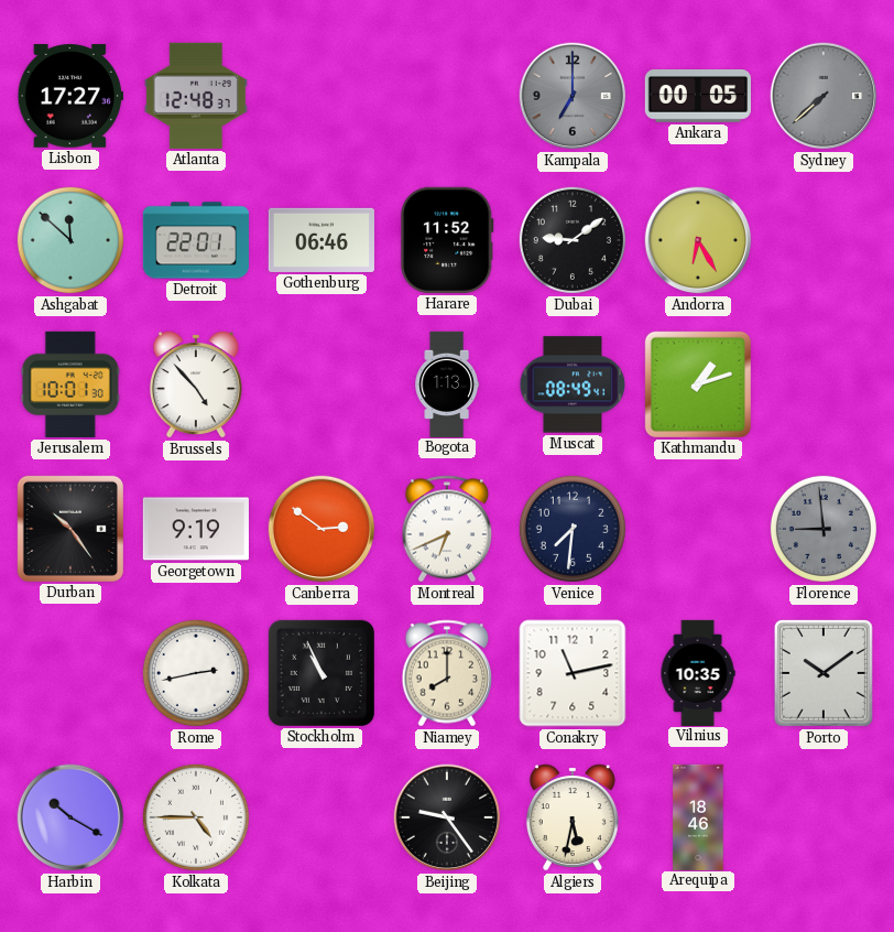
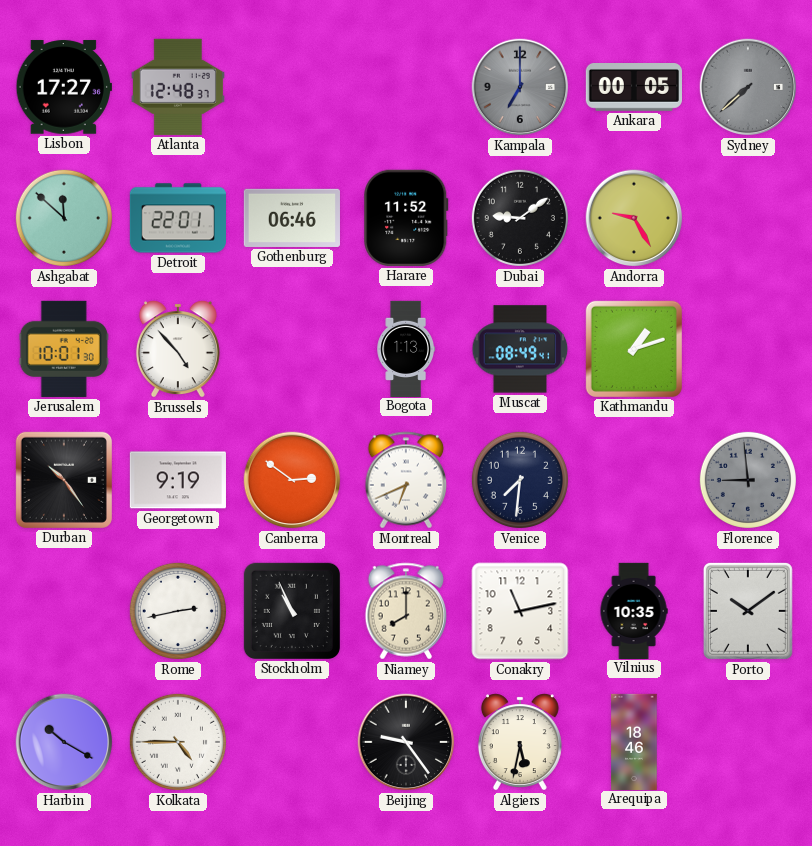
Andorra: 6:25 -> 9:25 (634, 218)
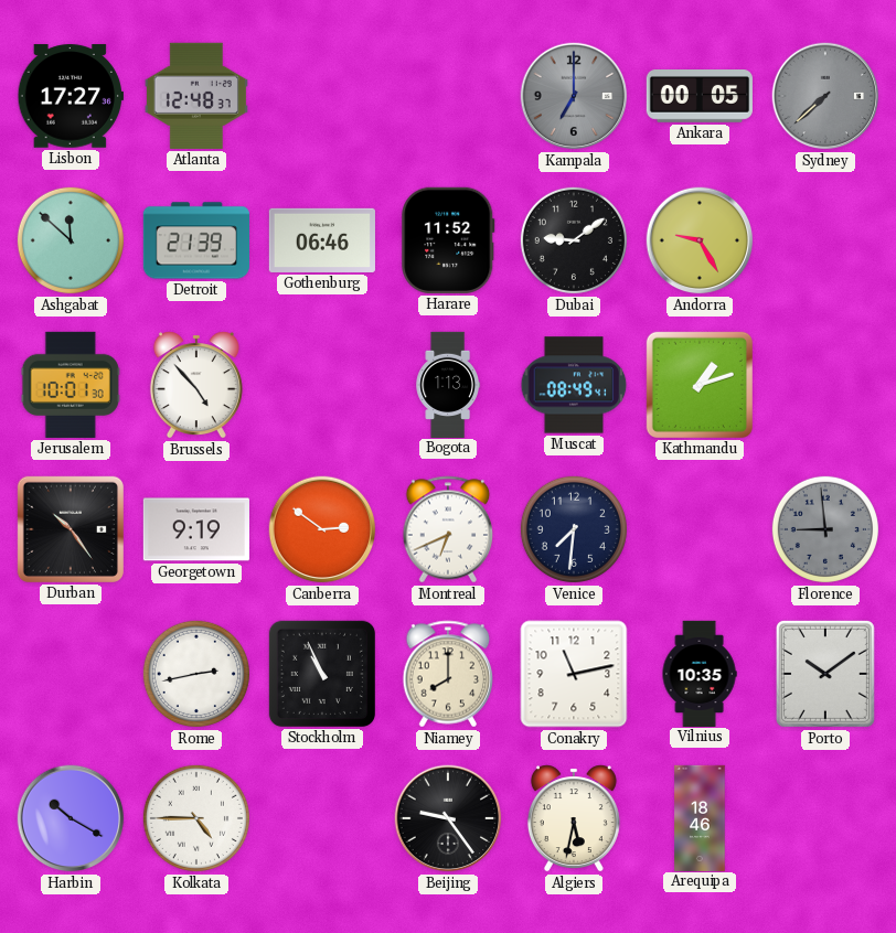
Detroit: 22:01 -> 21:39 (196, 240)
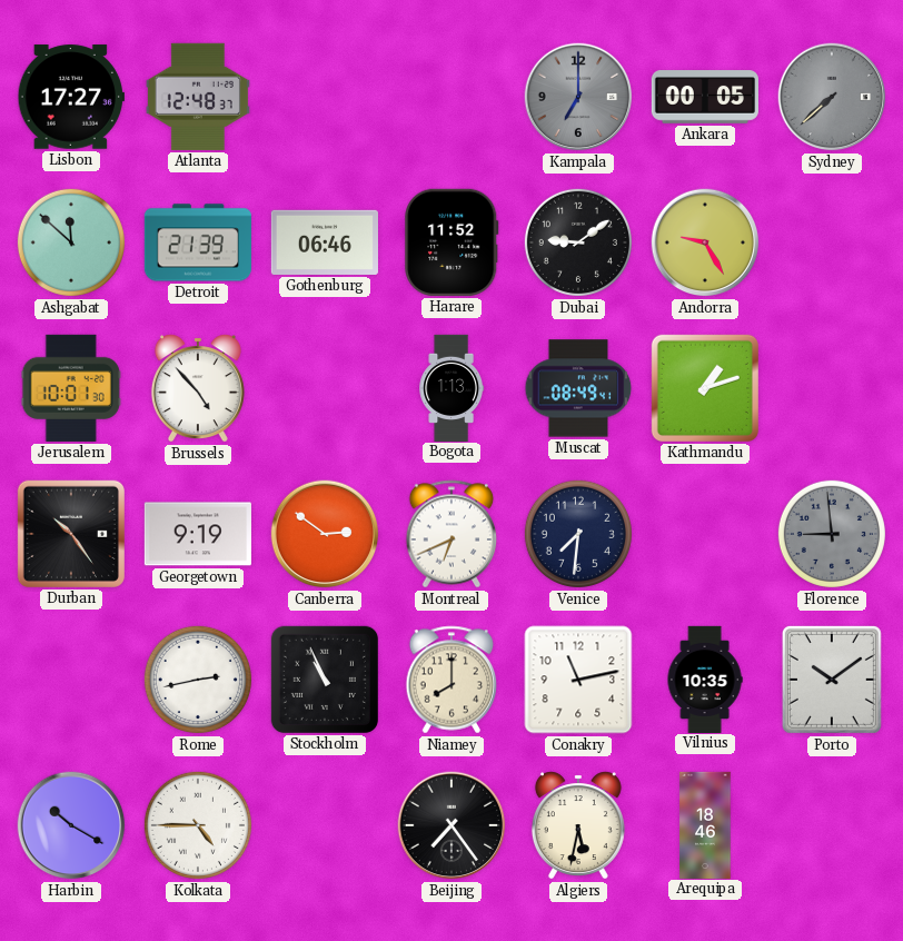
Beijing: 9:24 -> 7:24 (451, 825)
